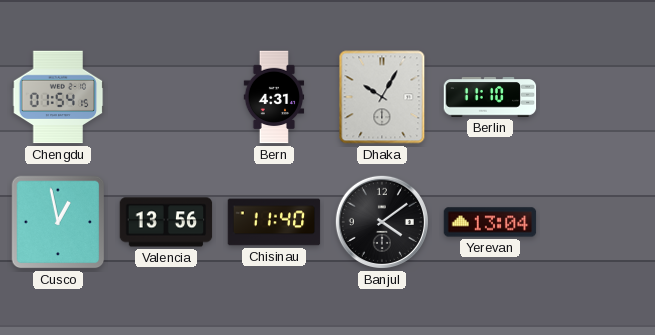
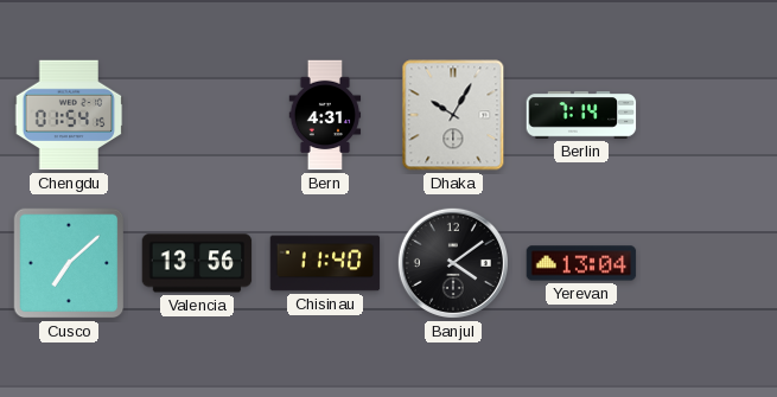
Berlin: 11:10 -> 7:14 (581, 115)
Cusco: 12:58 -> 7:08 (69, 263)
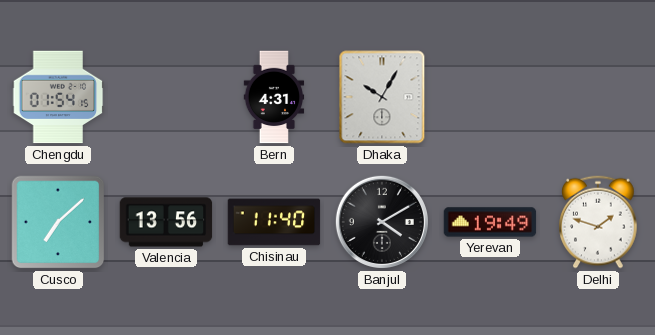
Berlin: 7:14 -> none (581, 115)
Banjul: 4:09 -> 4:10 (382, 222)
Yerevan: 13:04 -> 19:49 (490, 222)
Delhi: none -> 1:48 (598, 222)
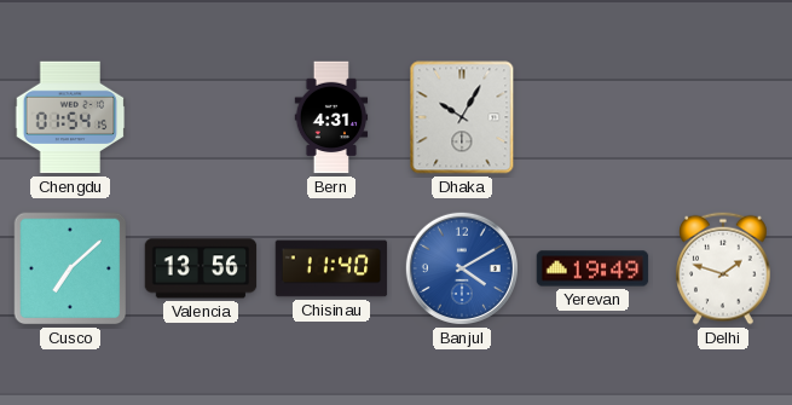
Banjul dial: black -> blue (462, 268)
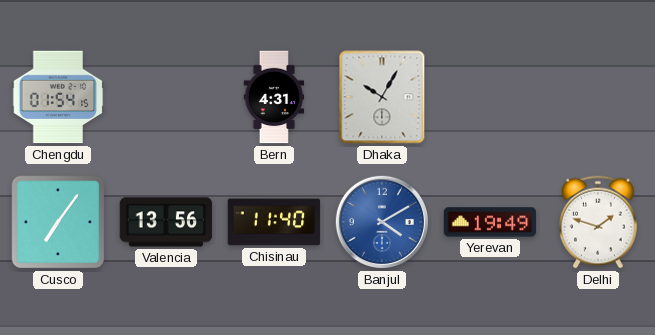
Cusco: 7:08 -> 7:06 (58, 222)
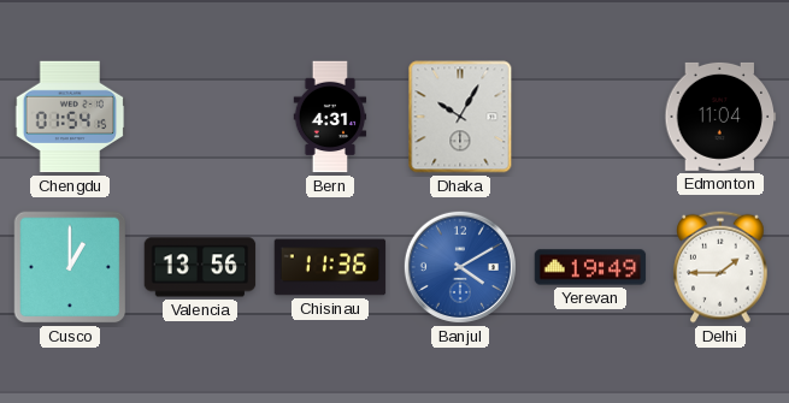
Edmonton: none -> 11:04 (720, 117)
Cusco: 7:06 -> 1:00 (70, 267)
Chisinau: 11:40 -> 11:36 (330, 267)
Delhi: 1:48 -> 1:45 (720, 267)
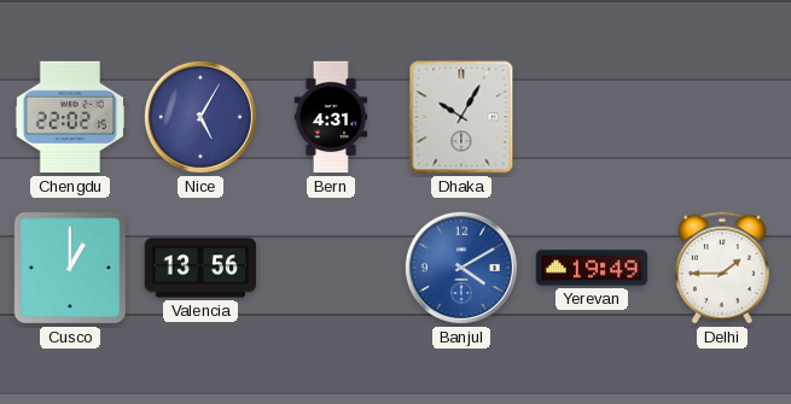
Chengdu: 01:54 -> 22:02 (70, 117)
Nice: none -> 5:05 (200, 117)
Edmonton: 11:04 -> none (720, 117)
Chisinau: 11:36 -> none (330, 267)
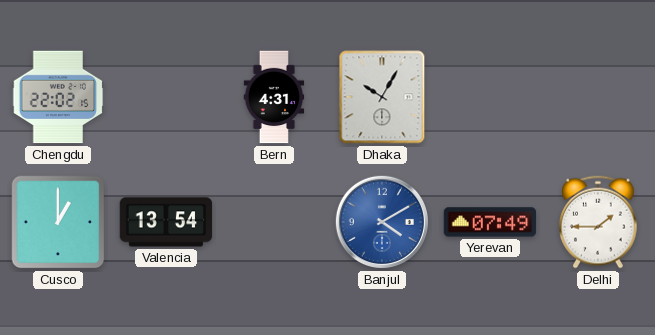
Nice: 5:05 -> none (200, 117)
Valencia: 13:56 -> 13:54 (166, 222)
Yerevan: 19:49 -> 07:49 (490, 222)
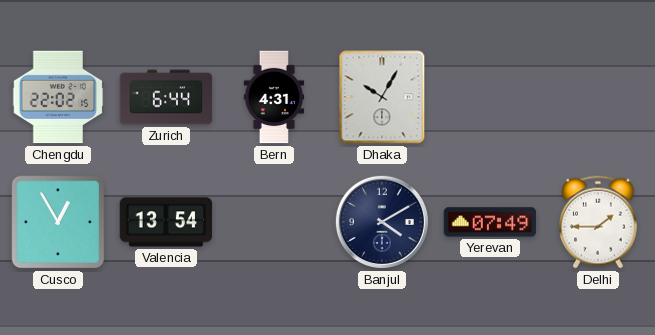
Zurich: none -> 6:44 (166, 97)
Cusco: 1:00 -> 12:55 (58, 222)
Banjul dial: blue -> navy (382, 222)
